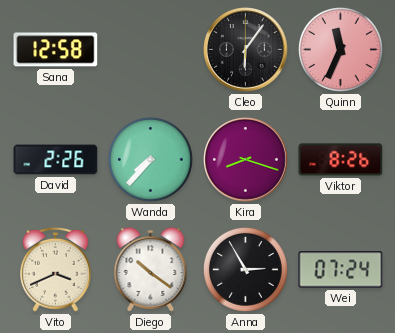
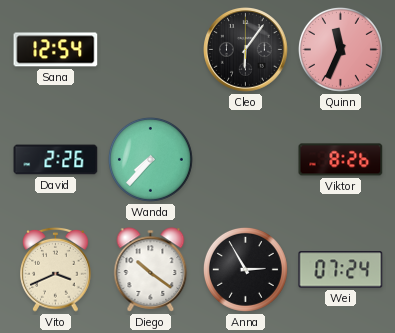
Sana: 12:58 -> 12:54 (56, 50)
Kira: 8:18 -> none (246, 160)
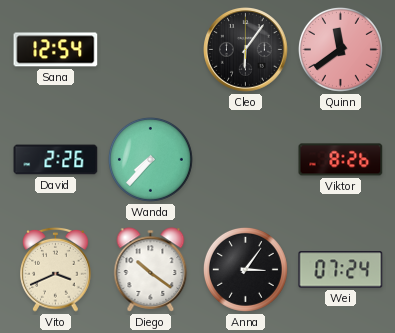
Quinn: 11:34 -> 11:39 (340, 49)
Anna: 2:55 -> 3:06 (245, 269)
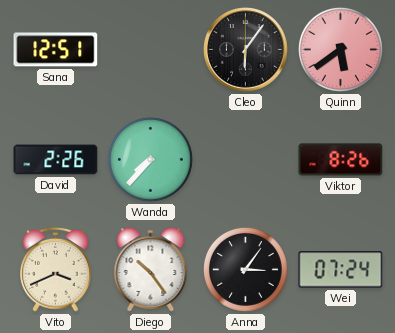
Sana: 12:54 -> 12:51 (56, 50)
Quinn: 11:39 -> 5:39 (340, 49)
Diego: 10:21 -> 10:24 (151, 270)
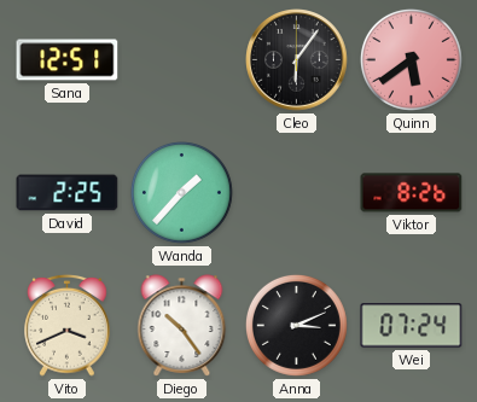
David: 2:26 -> 2:25 (68, 193)
Wanda: 7:37 -> 1:37 (181, 192)
Anna: 3:06 -> 3:11 (296, 325)
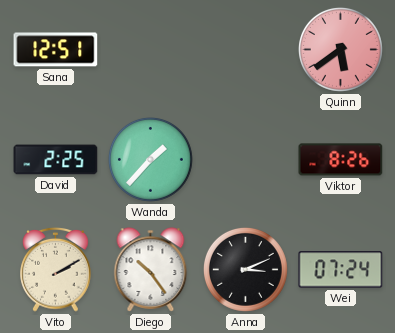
Cleo: 6:06 -> none (297, 60)
Vito: 3:41 -> 2:10 (56, 269)
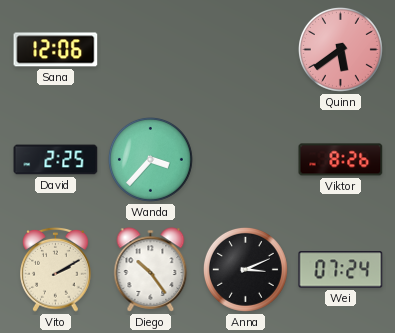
Sana: 12:51 -> 12:06 (56, 50)
Wanda: 1:37 -> 3:37 (150, 159)
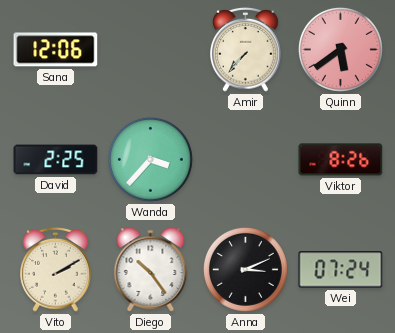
Amir: none -> 7:37 (246, 49)
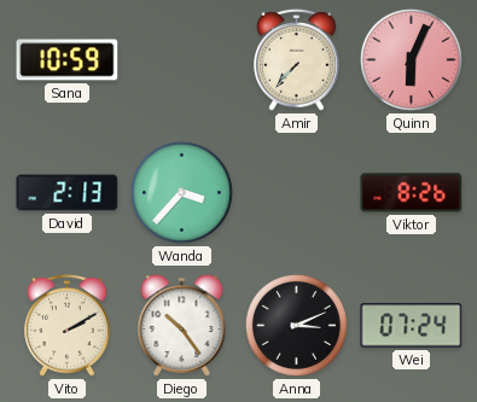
Sana: 12:06 -> 10:59 (68, 60)
Quinn: 5:39 -> 6:04 (411, 59)
David: 2:25 -> 2:13 (68, 193)
